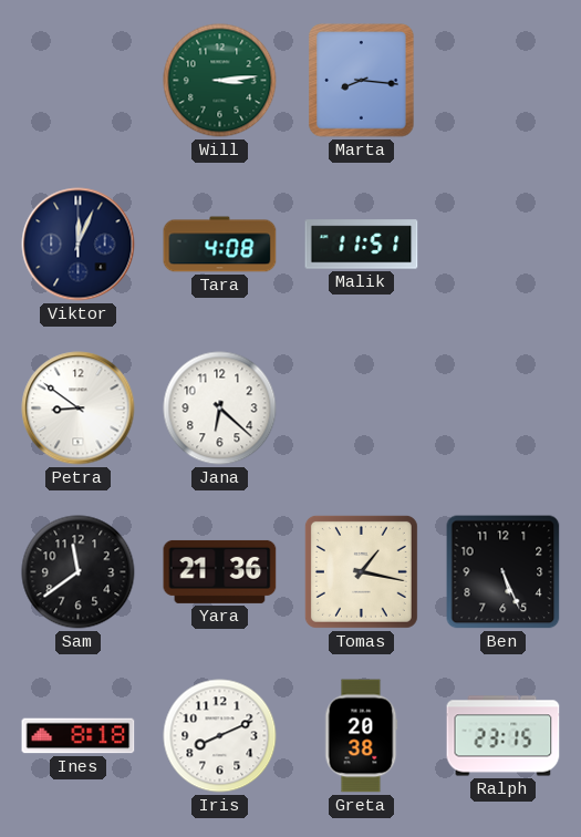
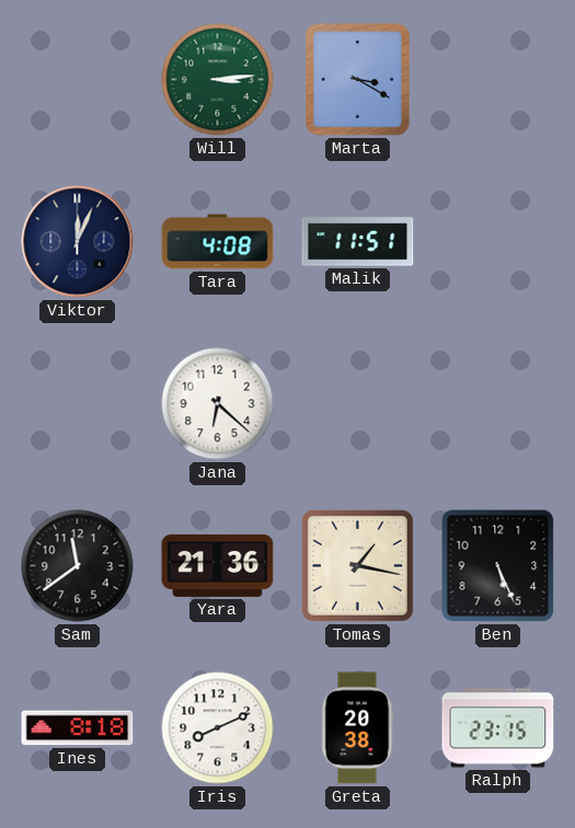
Marta: 8:16 -> 3:20 (358, 80)
Petra: 8:51 -> none (79, 409)
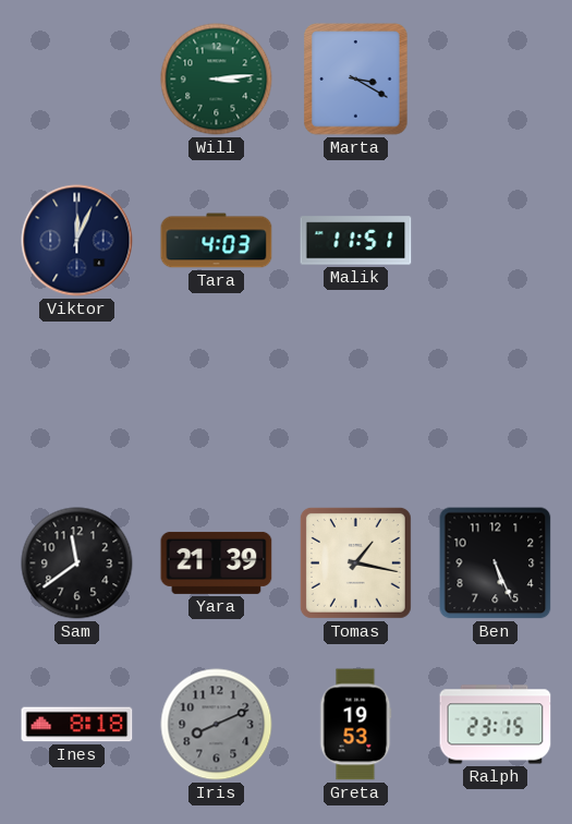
Tara: 4:08 -> 4:03 (217, 241)
Jana: 6:22 -> none (218, 404)
Yara: 21:36 -> 21:39 (217, 562)
Iris dial: white -> grey (217, 725)
Greta: 20:38 -> 19:53 (356, 725)
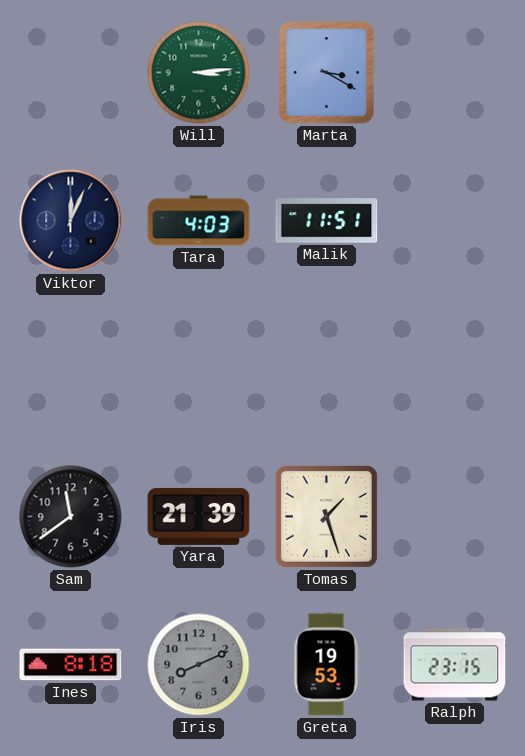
Tomas: 1:17 -> 1:27 (326, 516)
Ben: 5:26 -> none (496, 564)
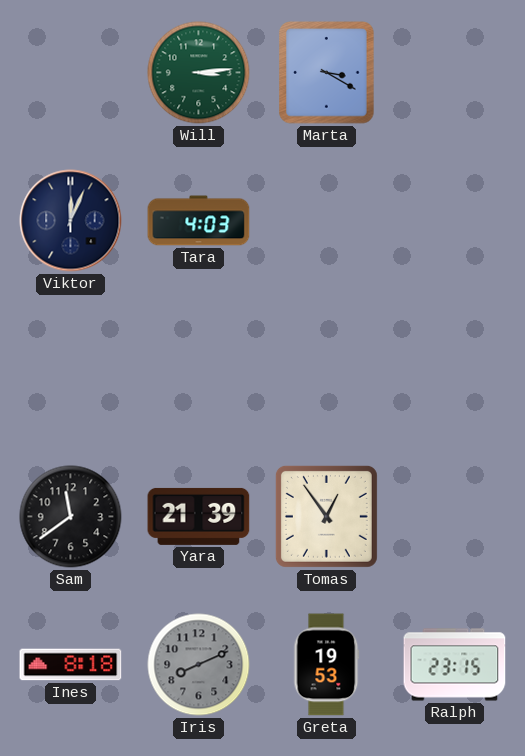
Malik: 11:51 -> none (327, 221)
Tomas: 1:27 -> 12:54 (326, 516)
